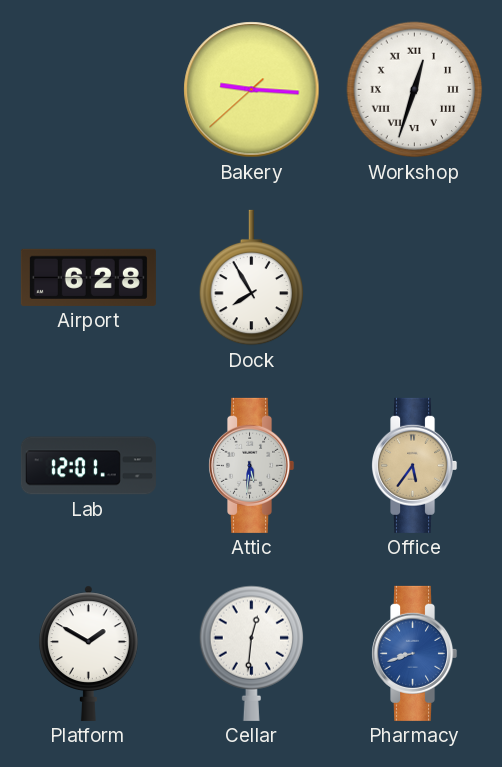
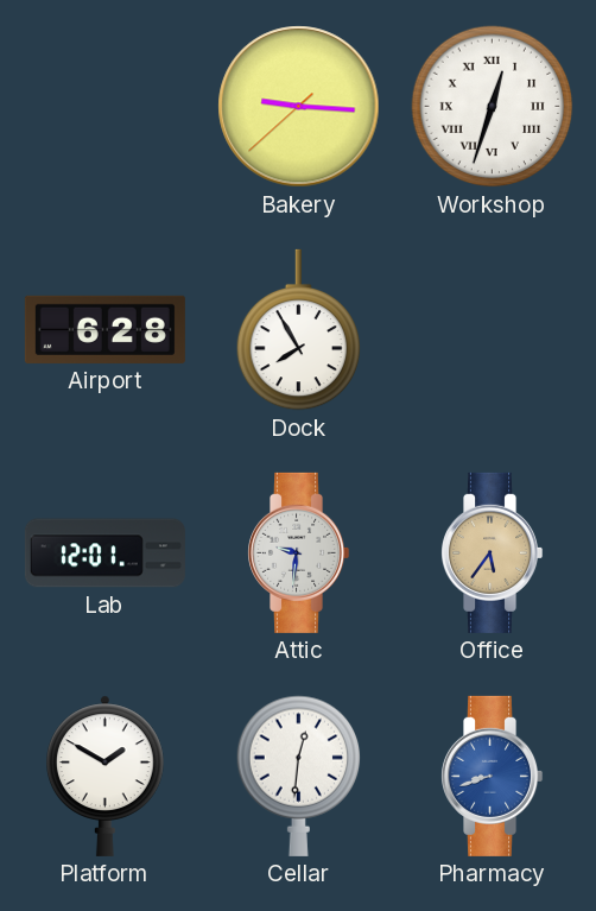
Attic: 5:31 -> 9:31 (299, 552)
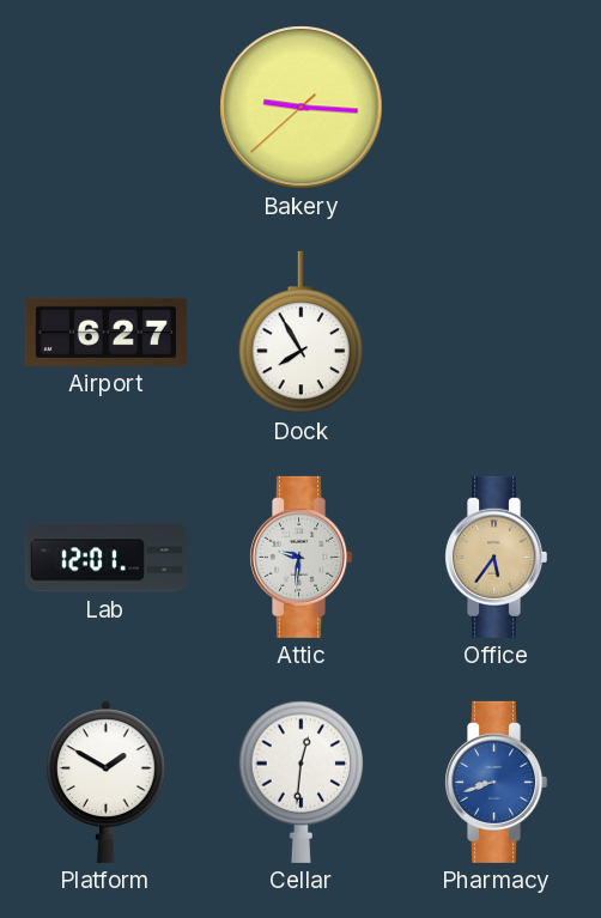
Workshop: 12:33 -> none (493, 107)
Airport: 6:28 -> 6:27 (105, 332)
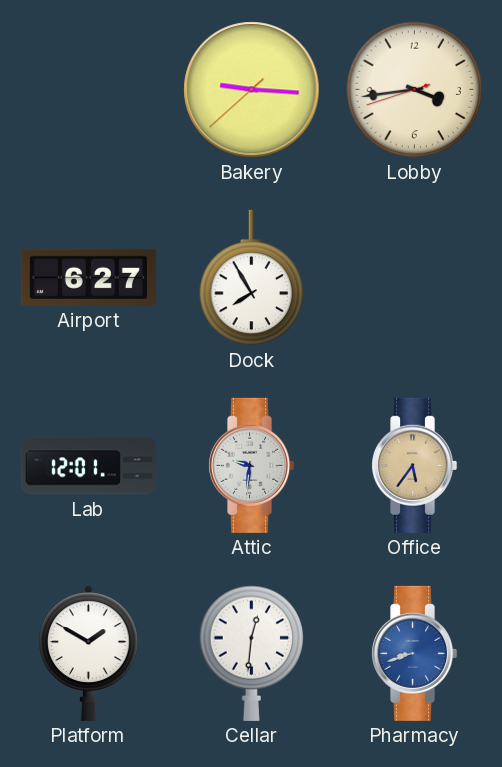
Lobby: none -> 3:43 (415, 90)
